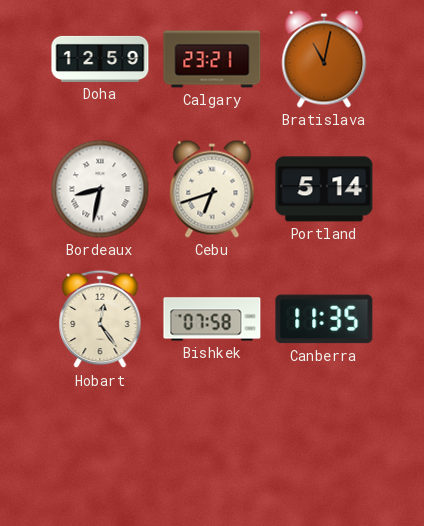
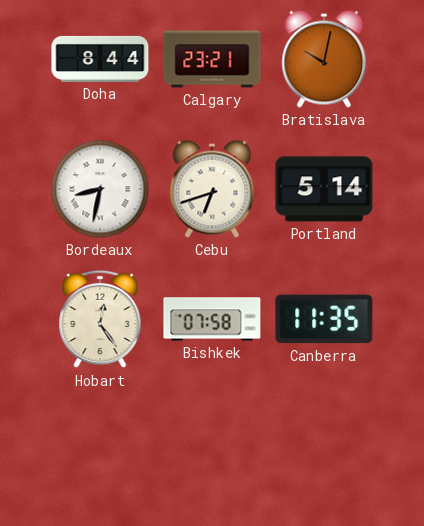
Doha: 12:59 -> 8:44 (100, 59)
Bratislava: 11:02 -> 10:02 (324, 59)
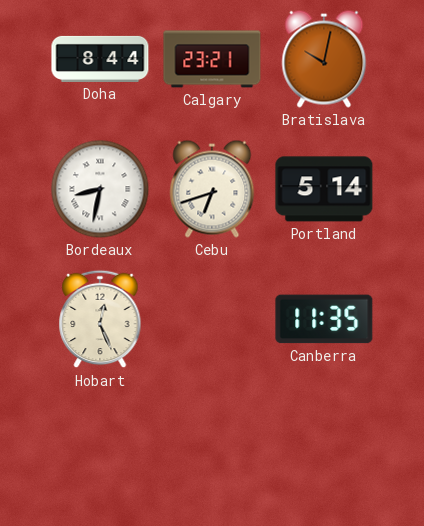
Hobart: 12:24 -> 12:26 (100, 319)
Bishkek: 07:58 -> none (212, 319)
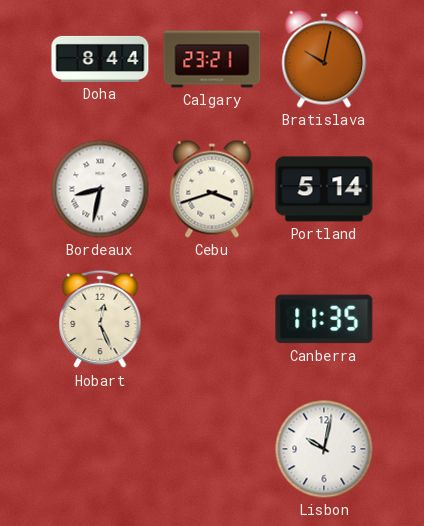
Cebu: 6:42 -> 3:42 (212, 189)
Lisbon: none -> 10:02 (324, 449)
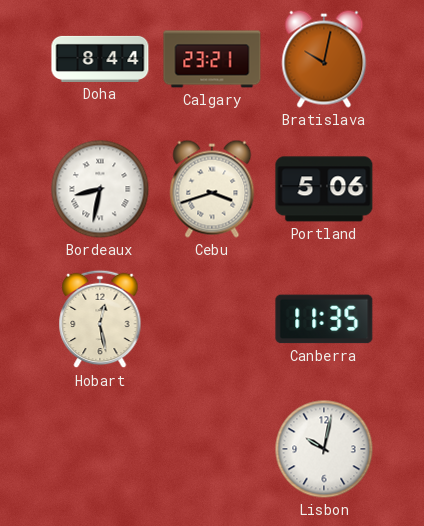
Portland: 5:14 -> 5:06 (324, 189)
Hobart: 12:26 -> 12:28 (100, 319)
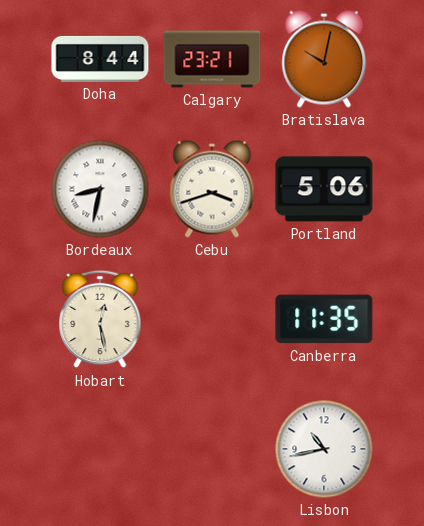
Lisbon: 10:02 -> 10:43 (324, 449)
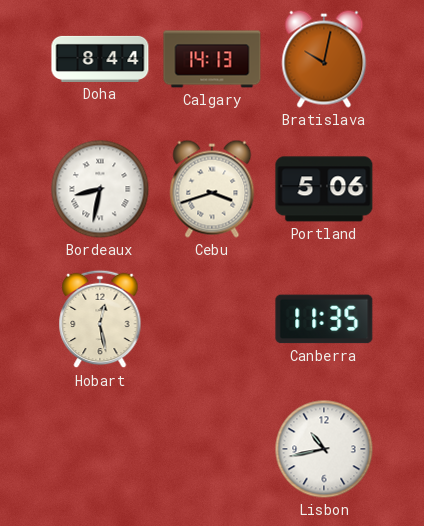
Calgary: 23:21 -> 14:13 (212, 59)
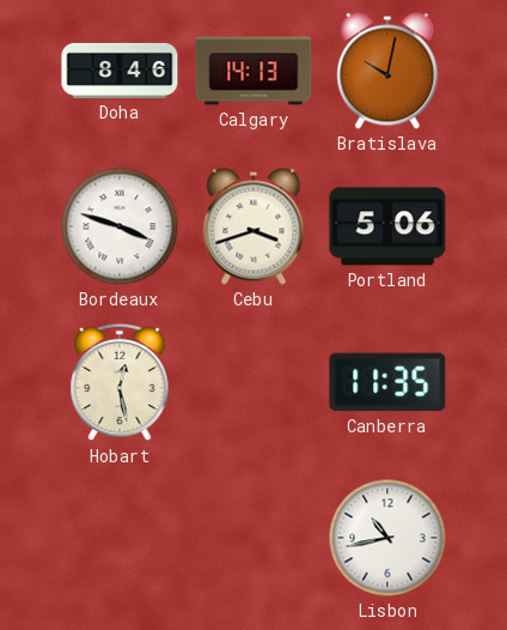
Doha: 8:44 -> 8:46 (120, 71)
Bordeaux: 8:32 -> 3:48 (120, 226)
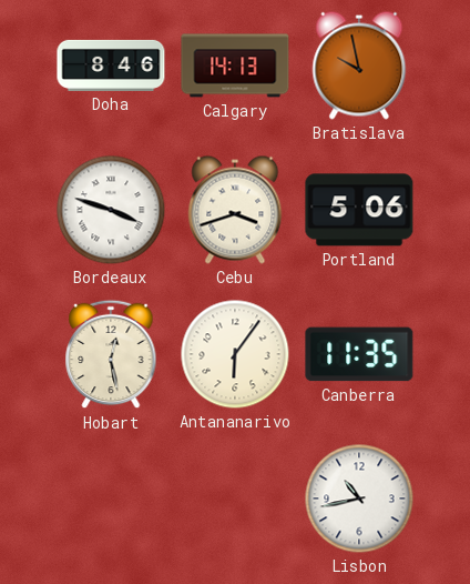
Bratislava: 10:02 -> 9:58 (359, 66)
Antananarivo: none -> 6:06 (235, 354)
